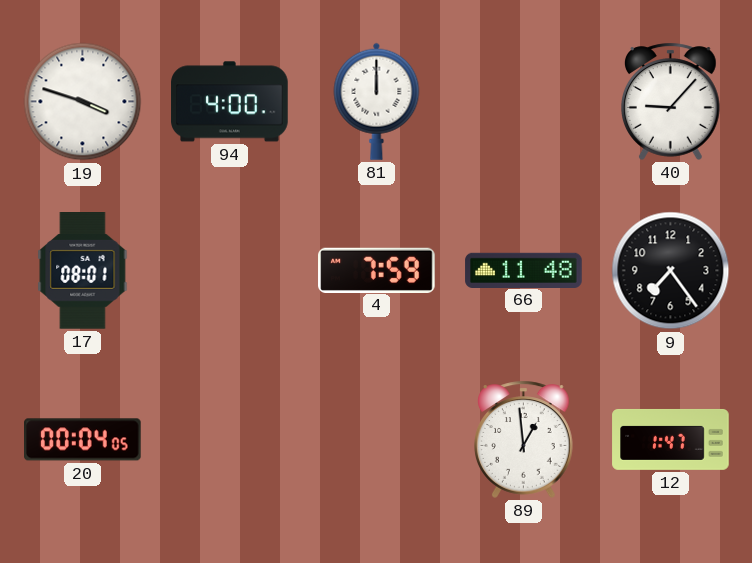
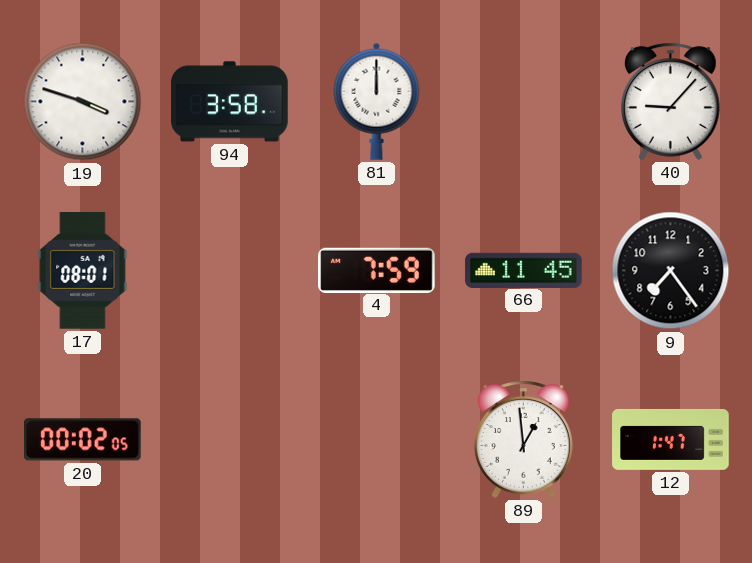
94: 4:00 -> 3:58 (230, 102)
66: 11:48 -> 11:45 (524, 270)
20: 00:04 -> 00:02 (83, 440)
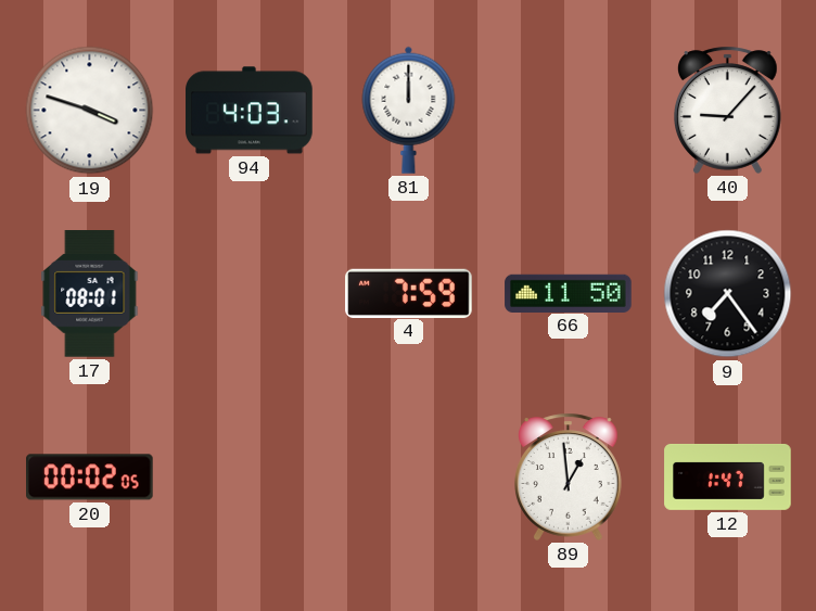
94: 3:58 -> 4:03 (250, 111)
66: 11:45 -> 11:50 (569, 293)
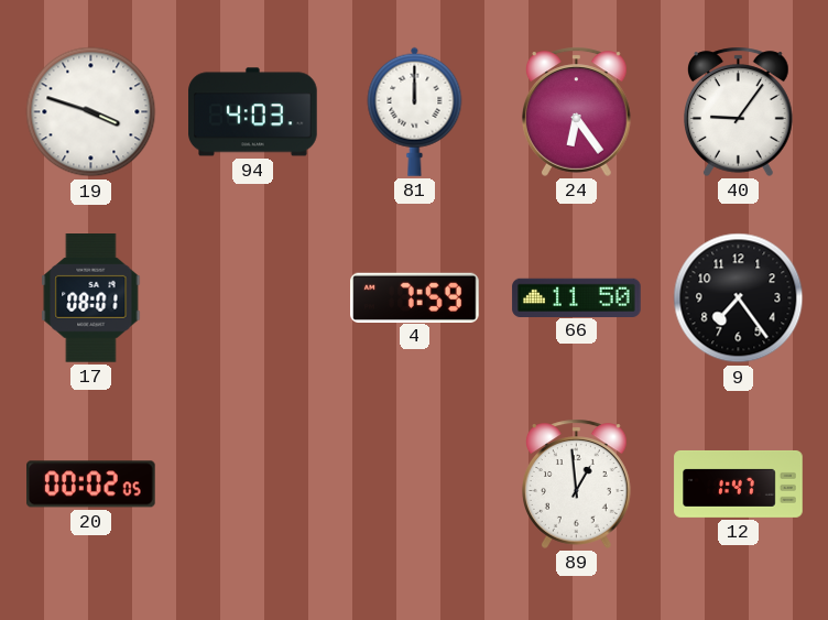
24: none -> 6:24 (577, 111)
40: 9:07 -> 9:06 (739, 111)
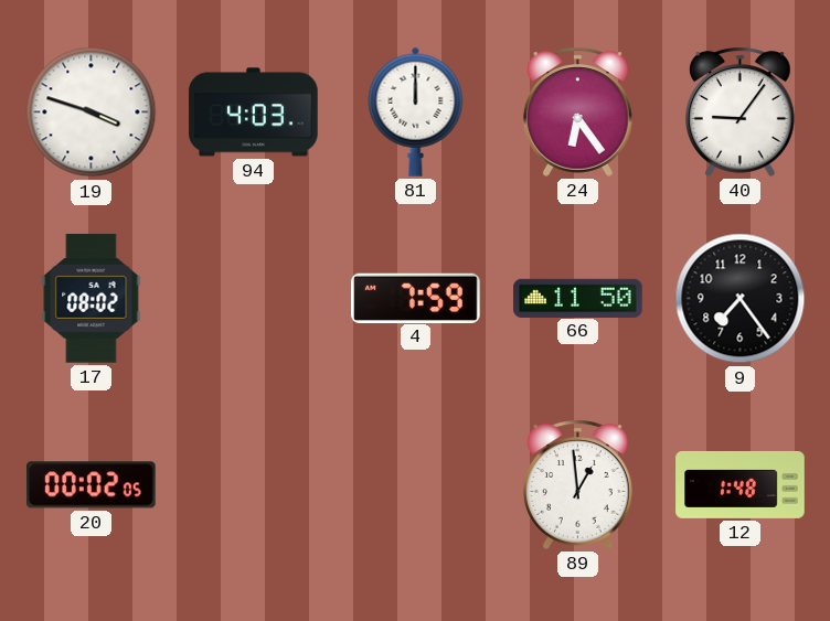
17: 08:01 -> 08:02 (92, 299)
12: 1:47 -> 1:48 (741, 484)
